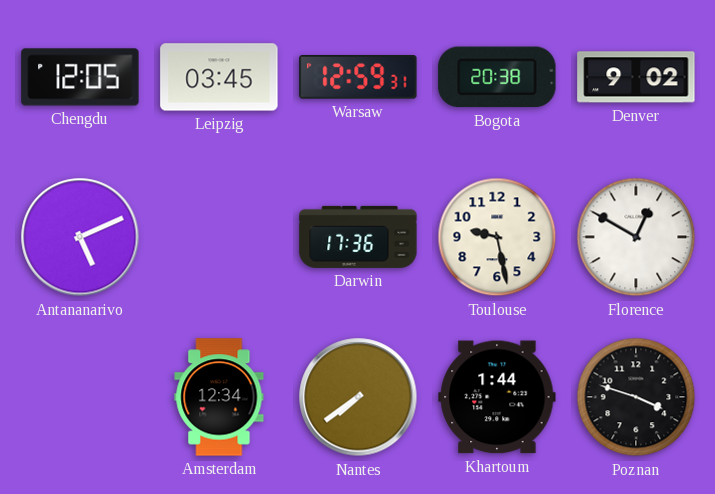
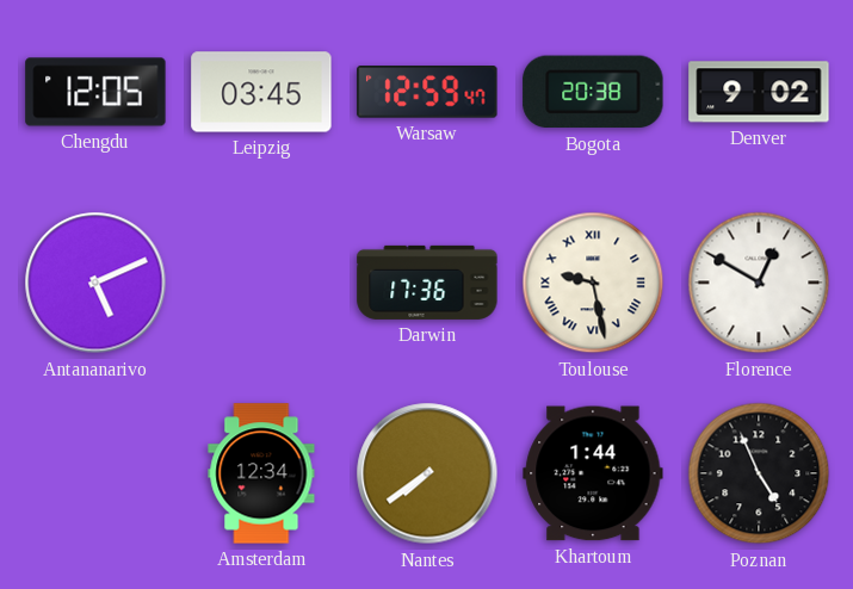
Warsaw: 12:59:31 -> 12:59:47 (427, 93)
Toulouse numerals: Arabic -> Roman (593, 283)
Poznan: 3:48 -> 4:56 (759, 473)
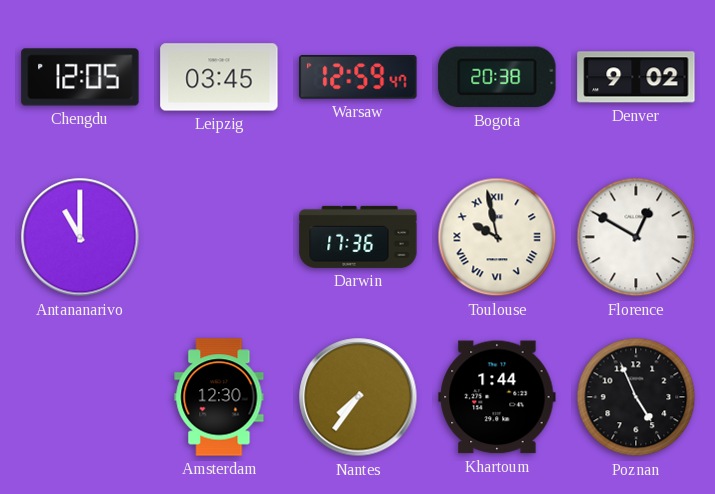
Antananarivo: 5:11 -> 11:00 (80, 237)
Toulouse: 9:28 -> 9:58 (497, 237)
Amsterdam: 12:34 -> 12:30 (219, 397)
Nantes: 7:39 -> 7:36 (358, 397)
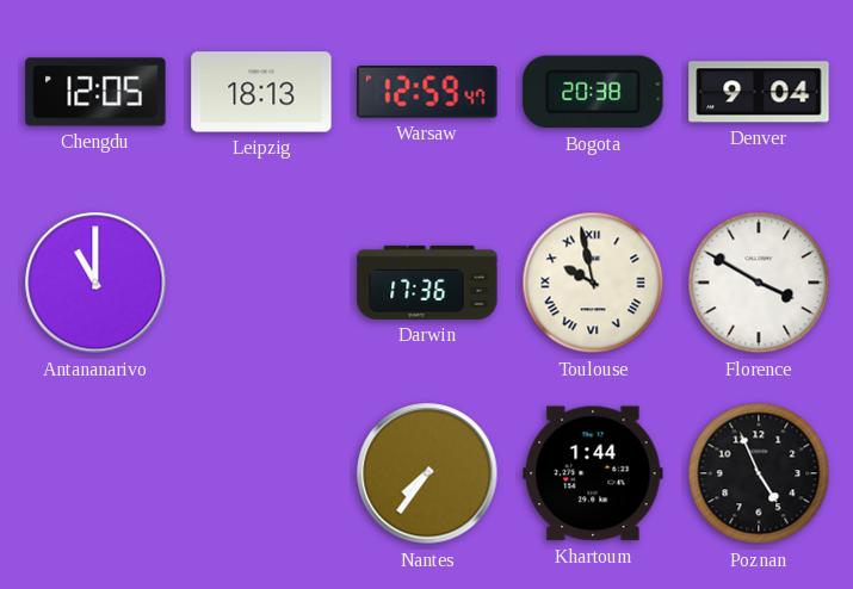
Leipzig: 03:45 -> 18:13 (261, 92)
Denver: 9:02 -> 9:04 (759, 92)
Florence: 12:50 -> 3:50 (759, 283)
Amsterdam: 12:30 -> none (219, 397)
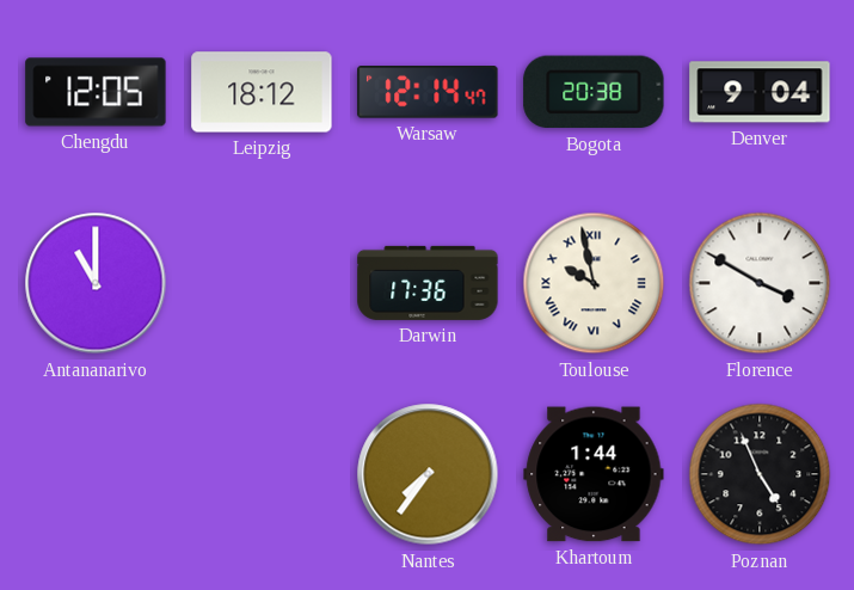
Leipzig: 18:13 -> 18:12 (262, 92)
Warsaw: 12:59 -> 12:14 (428, 93)
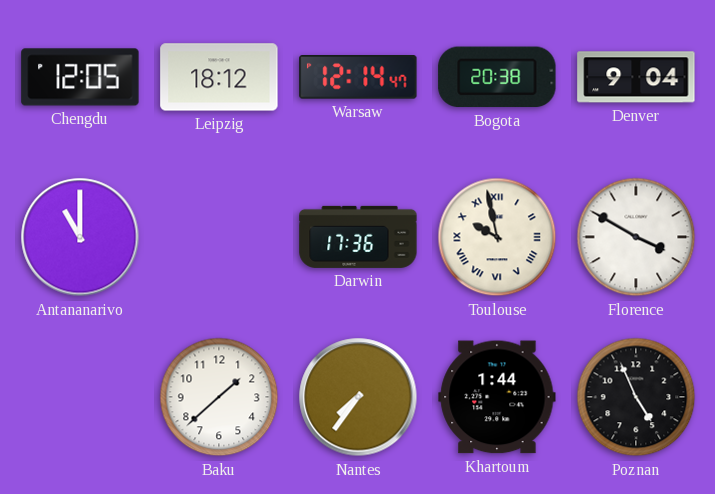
Baku: none -> 1:38 (219, 397)
